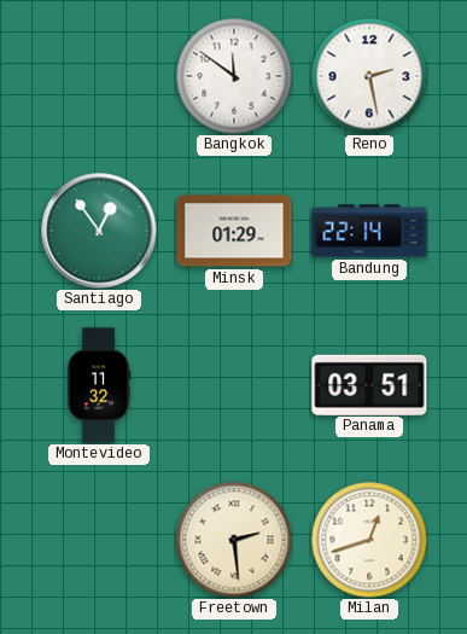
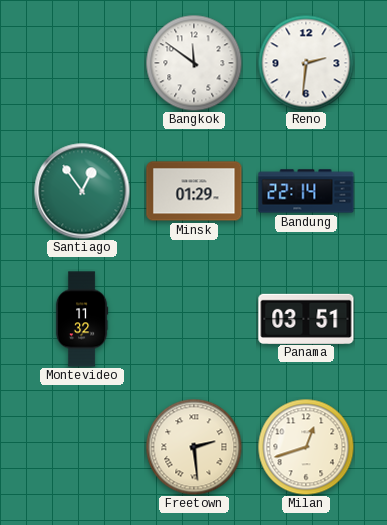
Reno: 2:28 -> 2:31 (306, 63)
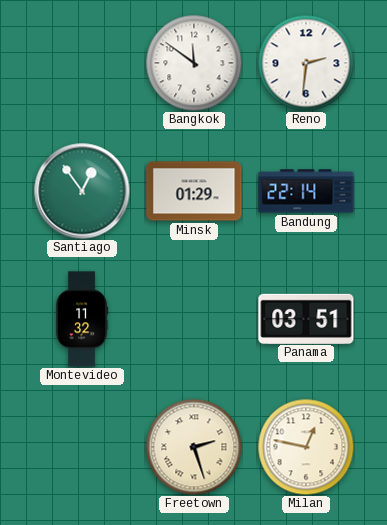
Freetown: 2:29 -> 2:27 (194, 447)
Milan: 12:42 -> 12:47 (306, 447)
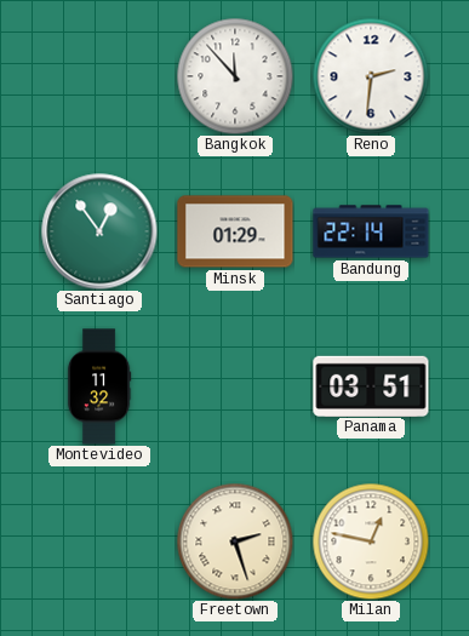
Bangkok: 11:51 -> 11:53 (235, 76)
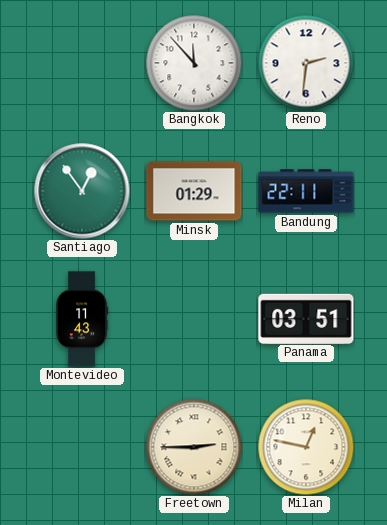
Bandung: 22:14 -> 22:11 (306, 191)
Montevideo: 11:32 -> 11:43 (82, 319)
Freetown: 2:27 -> 2:45 (194, 447)
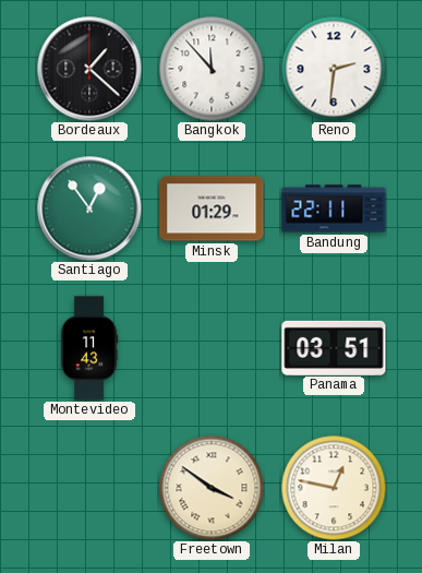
Bordeaux: none -> 1:22 (89, 69)
Freetown: 2:45 -> 3:51 (212, 488)
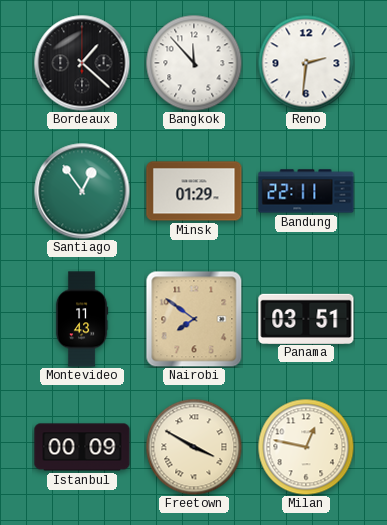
Nairobi: none -> 7:51 (194, 319)
Istanbul: none -> 00:09 (82, 447)
Freetown: 3:51 -> 3:50 (194, 447)
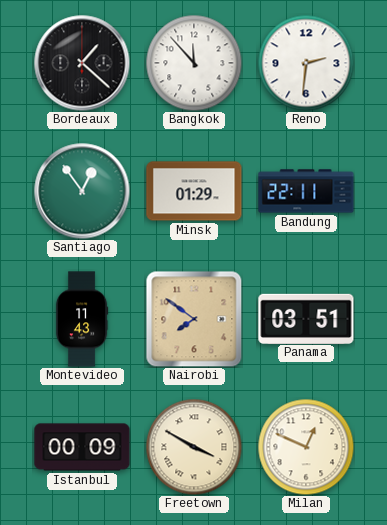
Milan: 12:47 -> 12:49 (306, 447)
